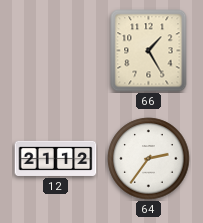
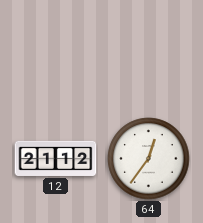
66: 1:25 -> none (149, 51)
64: 2:36 -> 12:36 (149, 159)
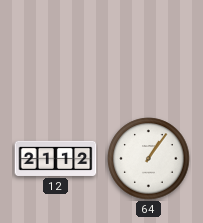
64: 12:36 -> 1:06 (149, 159)
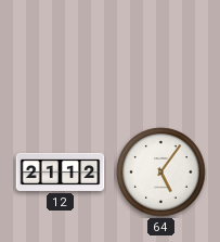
64: 1:06 -> 5:06 (161, 173)
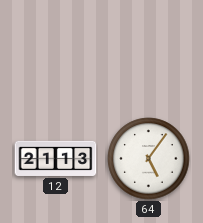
12: 21:12 -> 21:13 (56, 158)
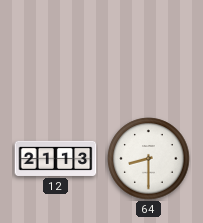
64: 5:06 -> 8:30 (149, 159)
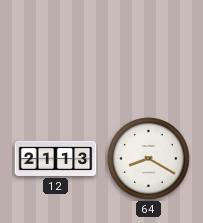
64: 8:30 -> 8:20 (149, 159)
